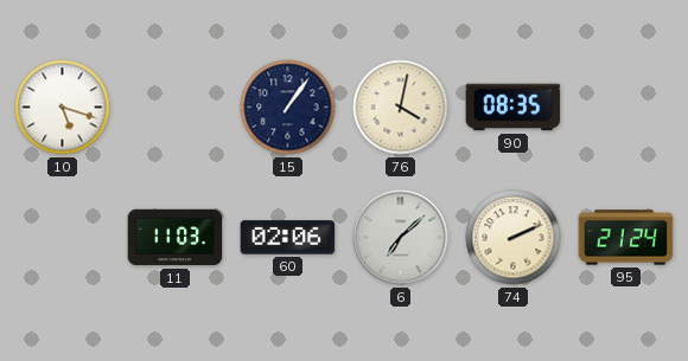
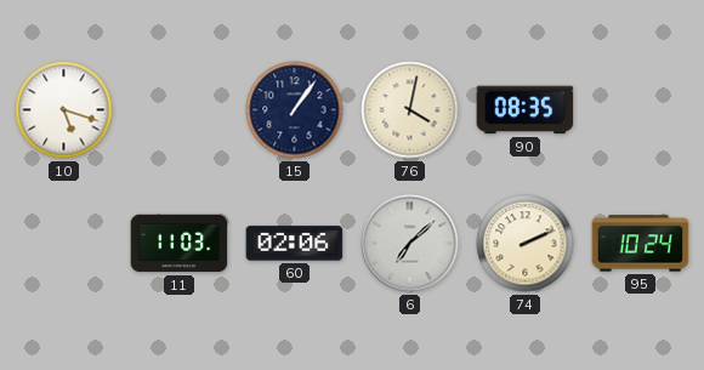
95: 21:24 -> 10:24 (641, 244)
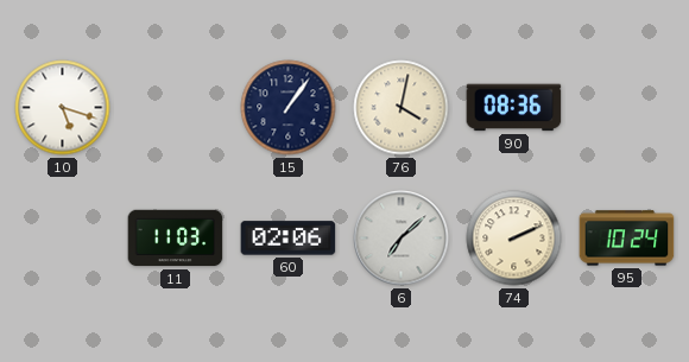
90: 08:35 -> 08:36 (514, 108)
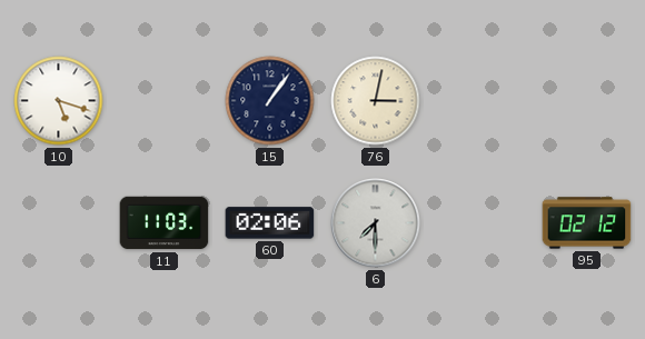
76: 4:02 -> 3:02 (376, 101)
90: 08:36 -> none (514, 108)
6: 7:08 -> 7:30 (376, 223)
74: 2:11 -> none (514, 239)
95: 10:24 -> 02:12 (587, 223)
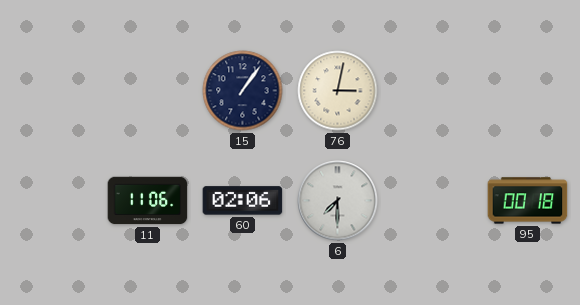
10: 5:18 -> none (59, 101)
11: 11:03 -> 11:06 (148, 201)
95: 02:12 -> 00:18 (528, 201)
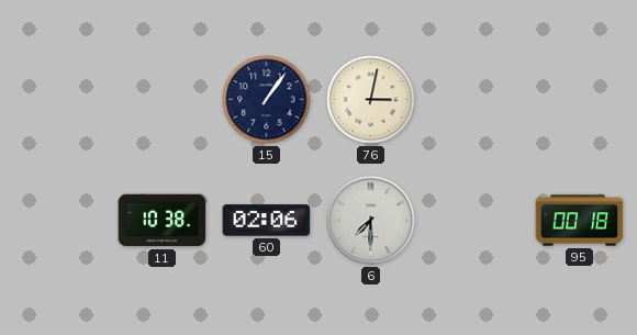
11: 11:06 -> 10:38 (163, 221)
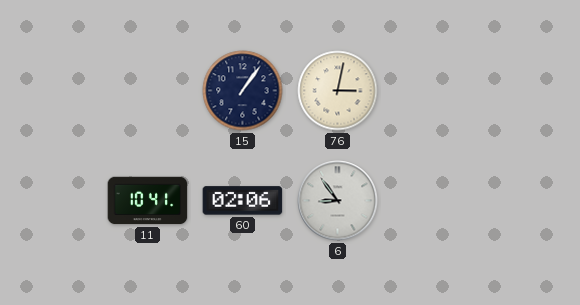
11: 10:38 -> 10:41 (148, 201)
6: 7:30 -> 8:54 (338, 201)
95: 00:18 -> none (580, 221)
